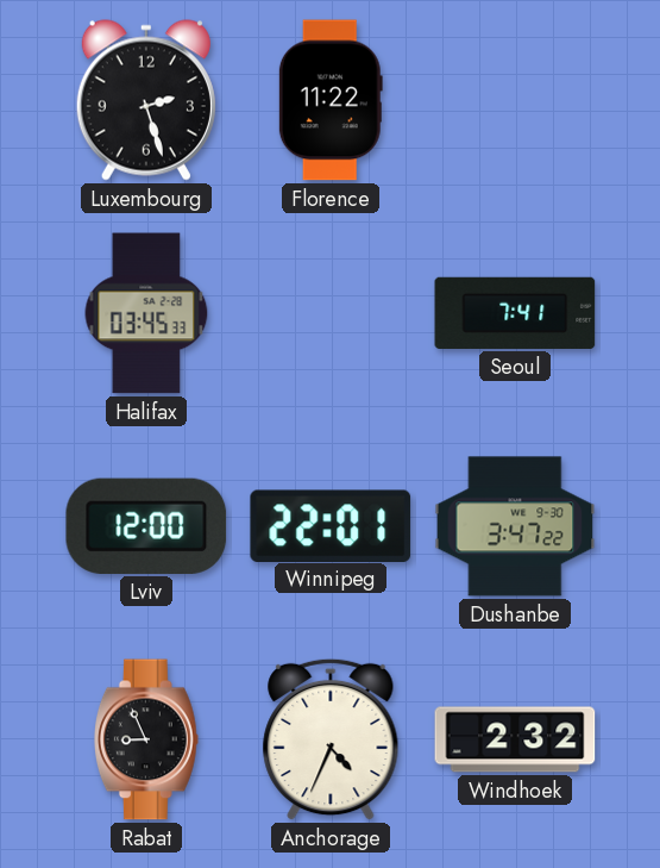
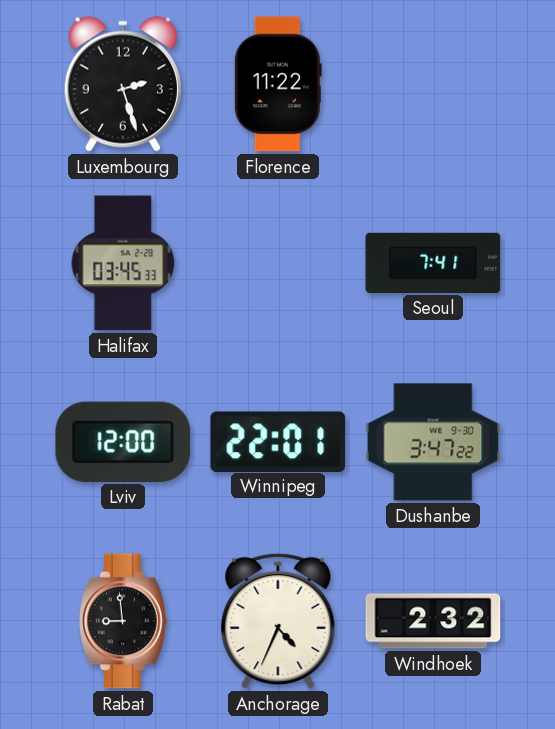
Rabat: 8:56 -> 8:59 (123, 621)
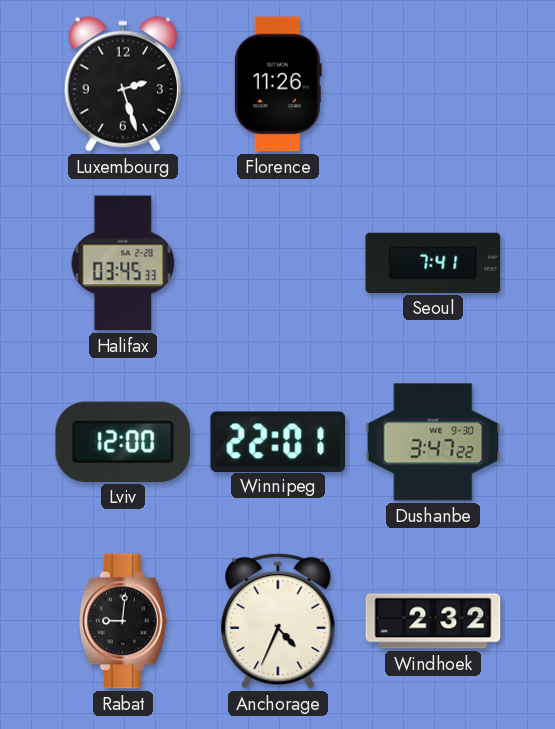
Florence: 11:22 -> 11:26 (278, 84)
Rabat: 8:59 -> 9:01 (123, 621)
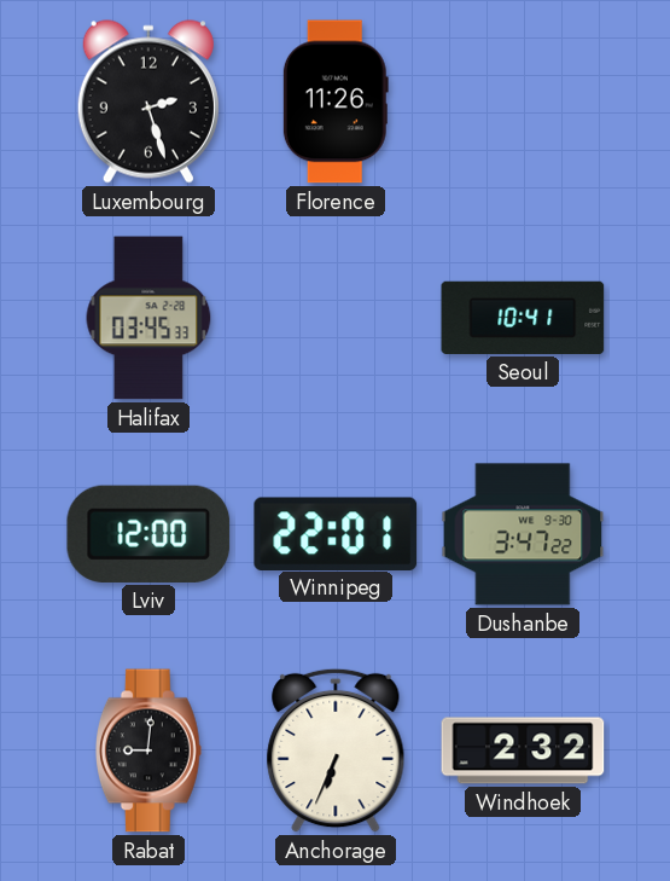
Seoul: 7:41 -> 10:41 (523, 318)
Anchorage: 4:34 -> 6:34 (336, 750)
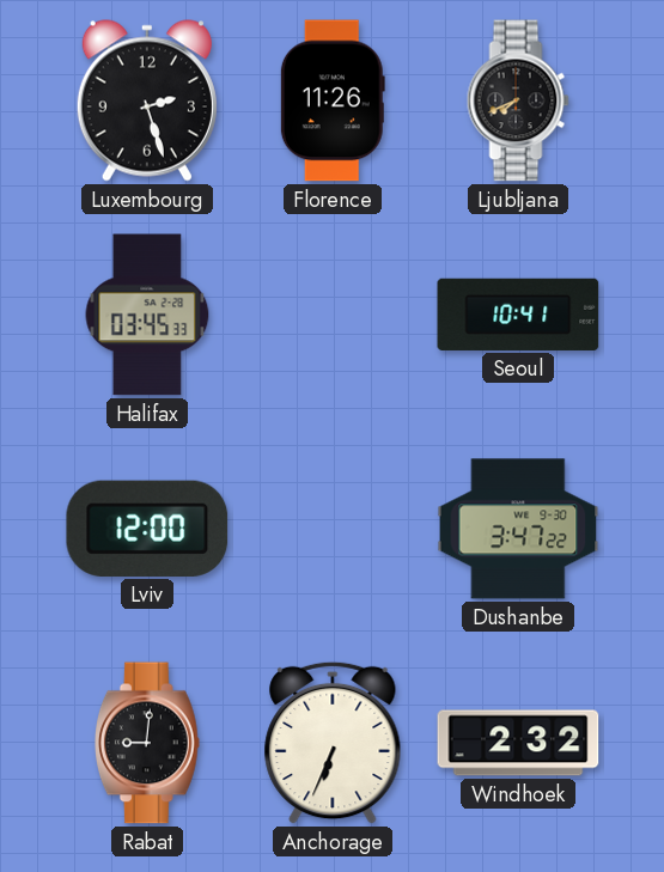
Ljubljana: none -> 7:41 (518, 100)
Winnipeg: 22:01 -> none (336, 533)
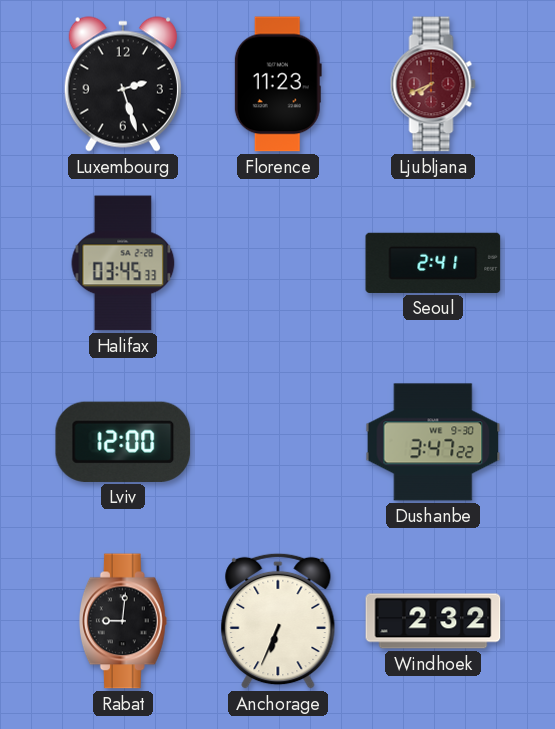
Florence: 11:26 -> 11:23 (278, 84)
Ljubljana dial: black -> burgundy (433, 84)
Seoul: 10:41 -> 2:41 (433, 263)
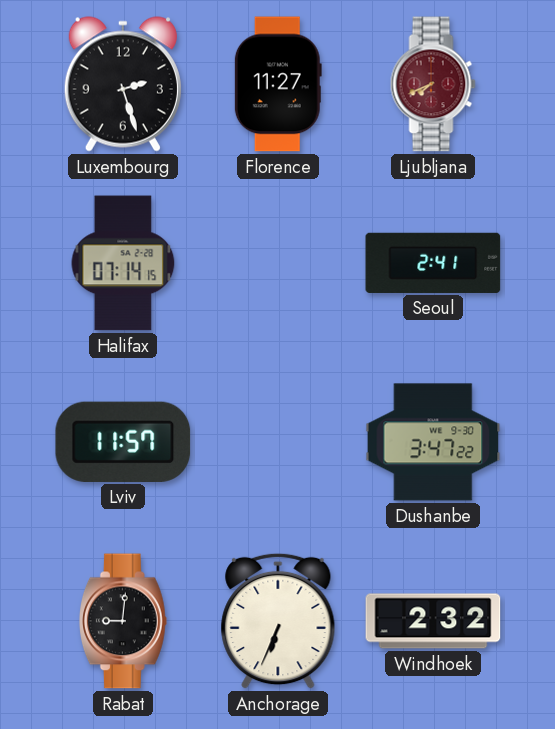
Florence: 11:23 -> 11:27 (278, 84)
Halifax: 03:45 -> 07:14 (123, 263)
Lviv: 12:00 -> 11:57 (123, 442)
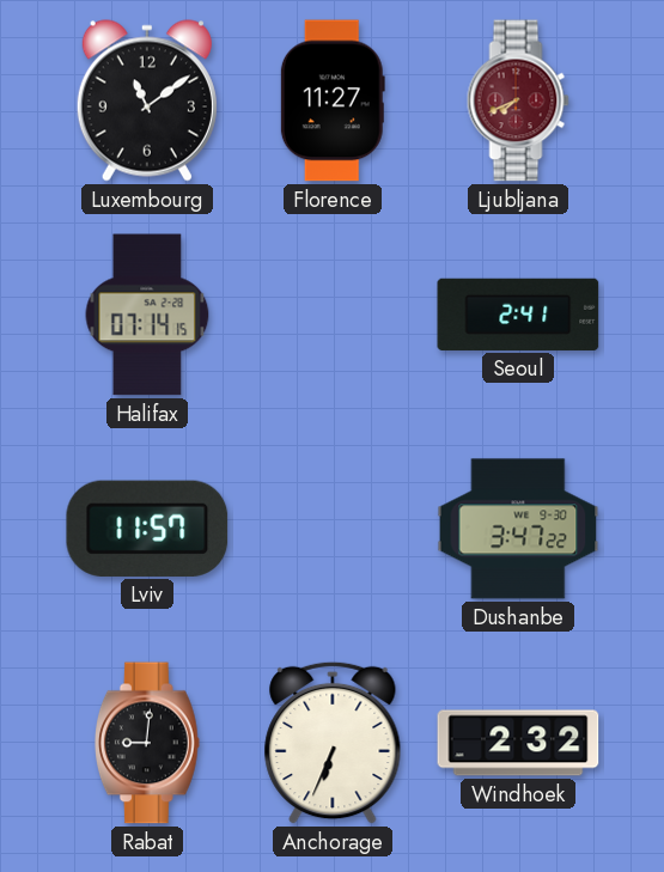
Luxembourg: 2:27 -> 11:09 (147, 100)
